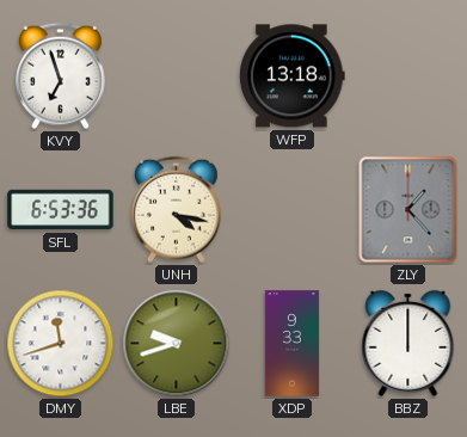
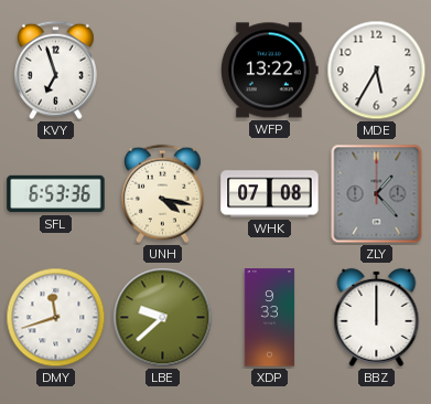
WFP: 13:18 -> 13:22 (270, 71)
MDE: none -> 5:35 (377, 71)
WHK: none -> 07:08 (270, 194)
LBE: 9:42 -> 9:38 (163, 318)
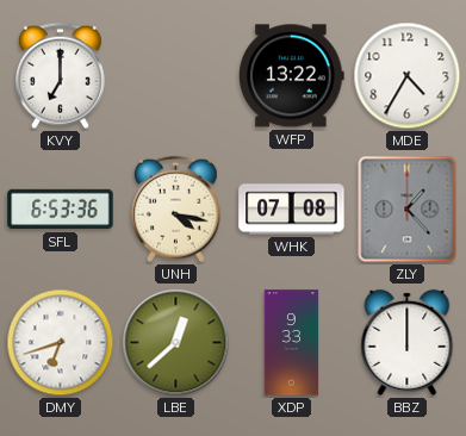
KVY: 6:57 -> 7:00 (60, 76)
MDE: 5:35 -> 4:35 (408, 76)
DMY: 11:42 -> 6:42 (61, 343)
LBE: 9:38 -> 12:38 (176, 343)
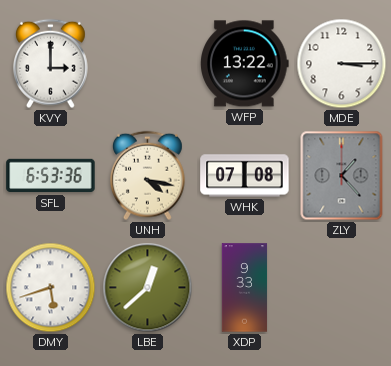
KVY: 7:00 -> 3:00 (50, 64)
MDE: 4:35 -> 3:15 (342, 64)
DMY: 6:42 -> 5:42 (51, 288)
BBZ: 12:00 -> none (408, 342)
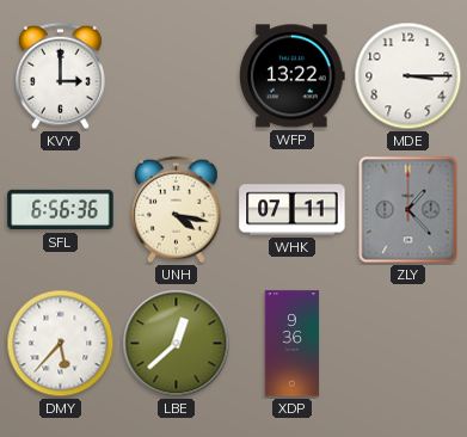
SFL: 6:53 -> 6:56 (61, 210)
WHK: 07:08 -> 07:11 (293, 210)
DMY: 5:42 -> 5:37 (61, 344)
XDP: 9:33 -> 9:36 (293, 344)
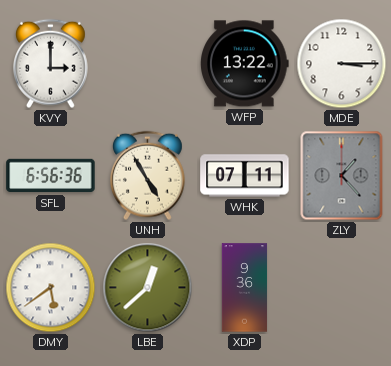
UNH: 4:17 -> 4:55 (147, 176)
DMY: 5:37 -> 5:39 (51, 288)
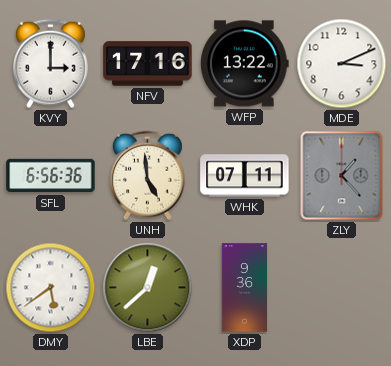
NFV: none -> 17:16 (148, 64)
MDE: 3:15 -> 3:11 (342, 64)
UNH: 4:55 -> 4:59 (147, 176)
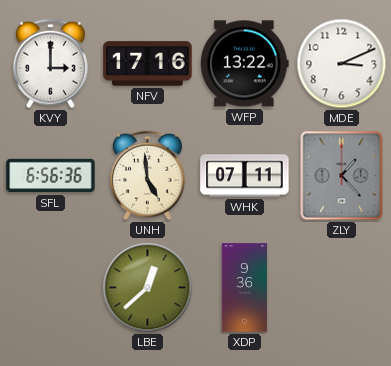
DMY: 5:39 -> none (51, 288)
